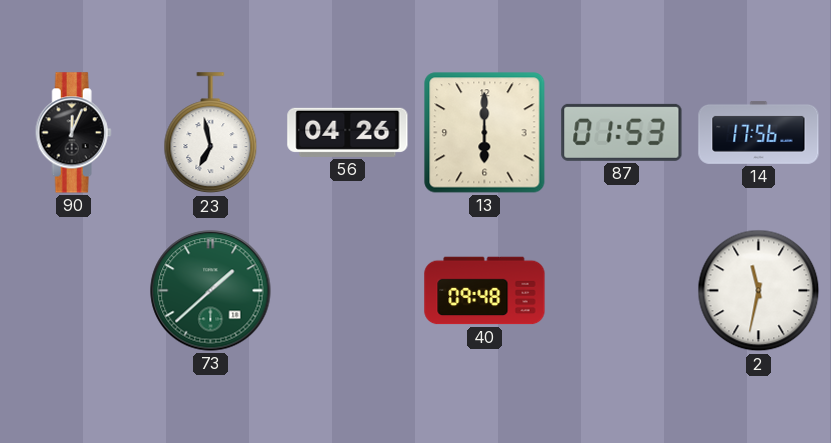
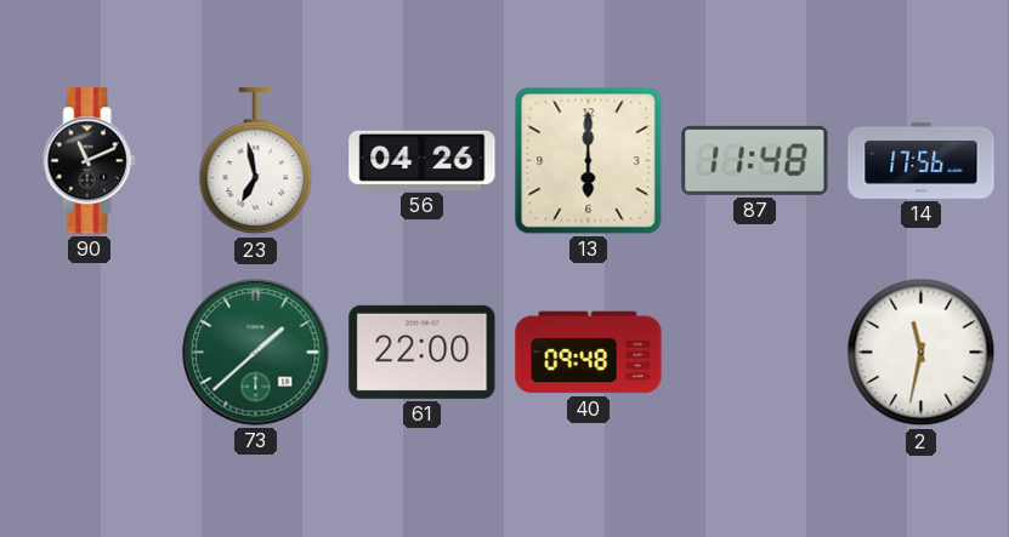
90: 12:04 -> 11:11 (89, 161)
87: 01:53 -> 11:48 (755, 160)
61: none -> 22:00 (423, 352)
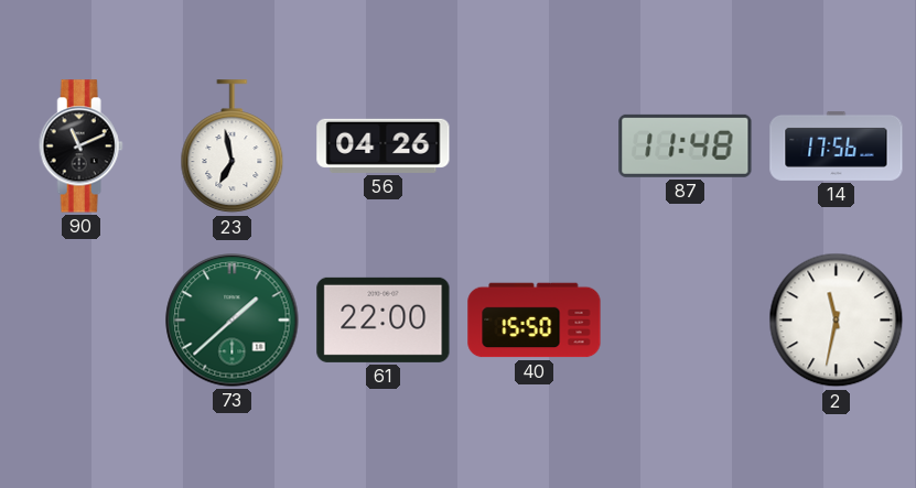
13: 6:00 -> none (589, 161)
40: 09:48 -> 15:50 (535, 321)
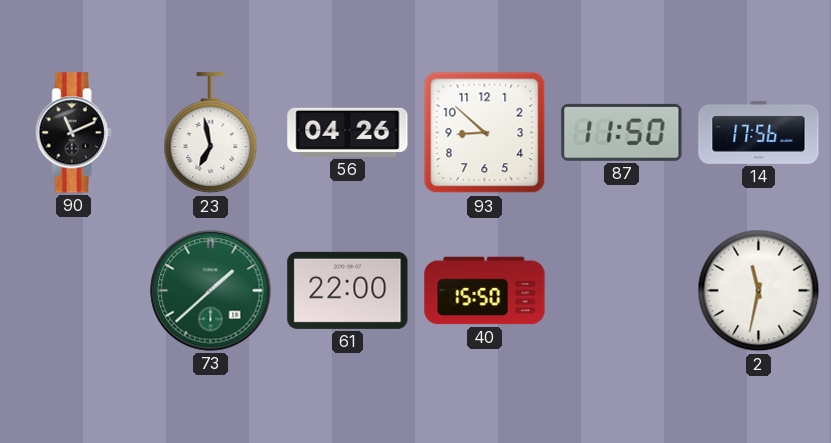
93: none -> 8:52 (485, 133)
87: 11:48 -> 11:50 (622, 132)
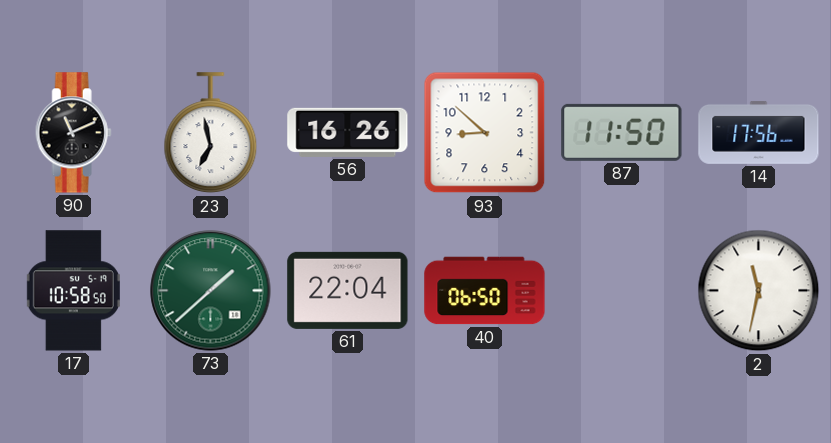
56: 04:26 -> 16:26 (348, 132)
17: none -> 10:58 (73, 291)
61: 22:00 -> 22:04 (348, 290)
40: 15:50 -> 06:50 (485, 291)
